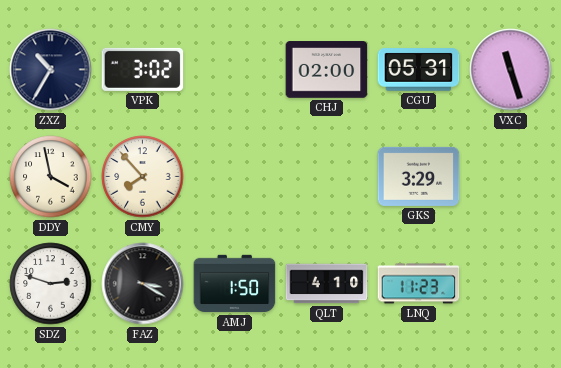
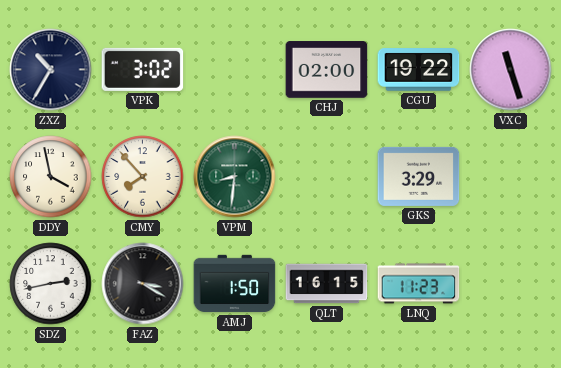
CGU: 05:31 -> 19:22 (419, 70)
VPM: none -> 8:31 (235, 177)
SDZ: 2:48 -> 2:43 (51, 284)
QLT: 4:10 -> 16:15 (327, 284)
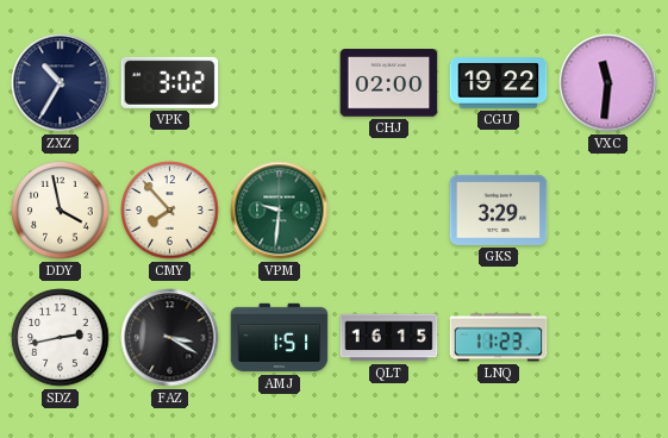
VXC: 11:27 -> 11:31 (608, 83)
VPM: 8:31 -> 9:31 (280, 211)
AMJ: 1:50 -> 1:51 (280, 338)
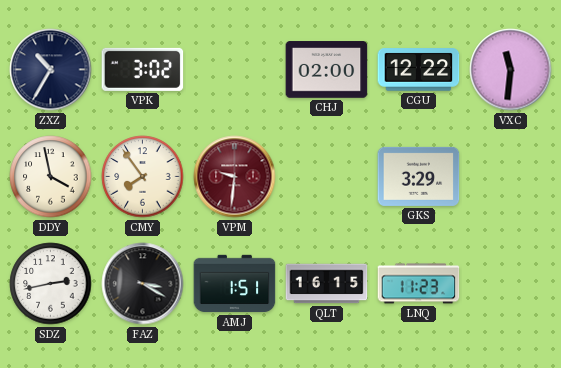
CGU: 19:22 -> 12:22 (419, 70)
CMY: 7:53 -> 7:54 (143, 177)
VPM dial: green -> burgundy (235, 177)
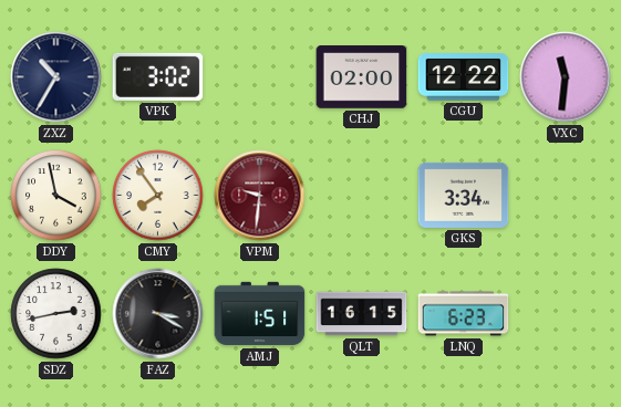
GKS: 3:29 -> 3:34 (464, 195)
LNQ: 11:23 -> 6:23 (464, 314)
